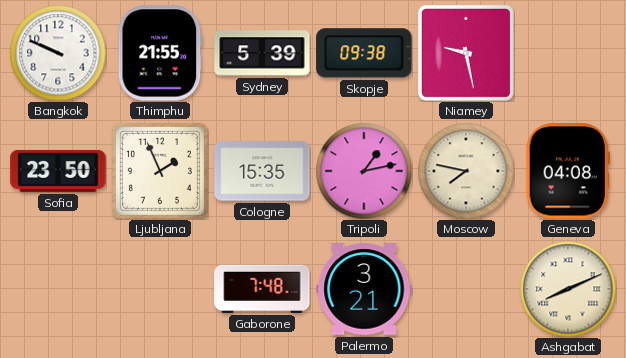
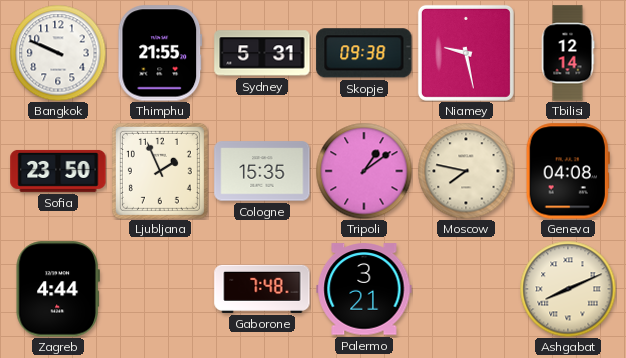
Sydney: 5:39 -> 5:31 (262, 53)
Tbilisi: none -> 12:14 (568, 53)
Tripoli: 1:13 -> 1:09 (364, 171)
Zagreb: none -> 4:44 (58, 289)
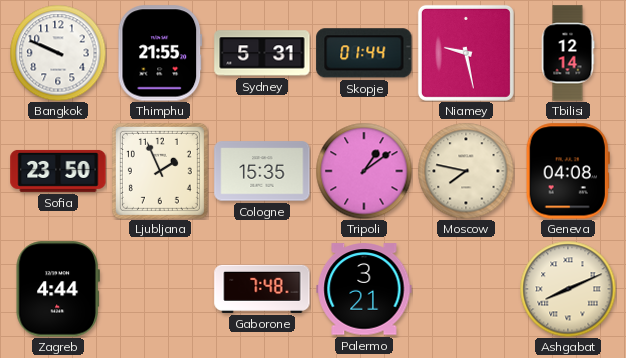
Skopje: 09:38 -> 01:44 (364, 53)
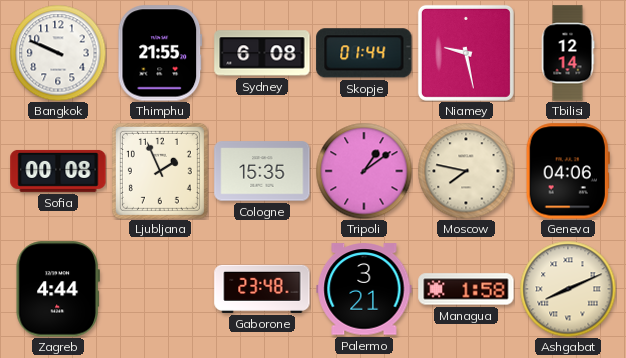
Sydney: 5:31 -> 6:08 (262, 53)
Sofia: 23:50 -> 00:08 (58, 171)
Geneva: 04:08 -> 04:06 (568, 171)
Gaborone: 7:48 -> 23:48 (262, 289)
Managua: none -> 1:58 (466, 289)
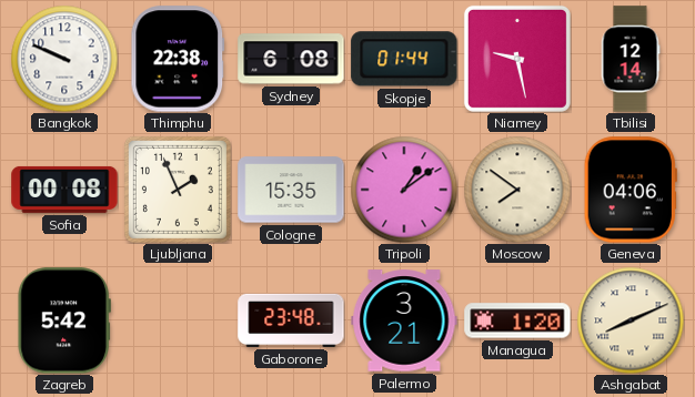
Thimphu: 21:55 -> 22:38 (178, 59)
Moscow: 7:47 -> 7:51 (517, 190)
Zagreb: 4:44 -> 5:42 (64, 320)
Managua: 1:58 -> 1:20 (517, 320)
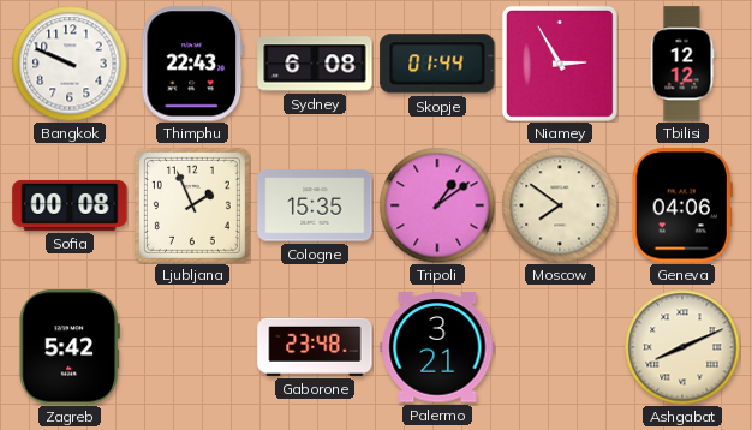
Thimphu: 22:38 -> 22:43 (192, 64)
Niamey: 9:28 -> 2:55 (560, 64)
Tbilisi: 12:14 -> 12:12 (682, 64)
Managua: 1:20 -> none (517, 320)
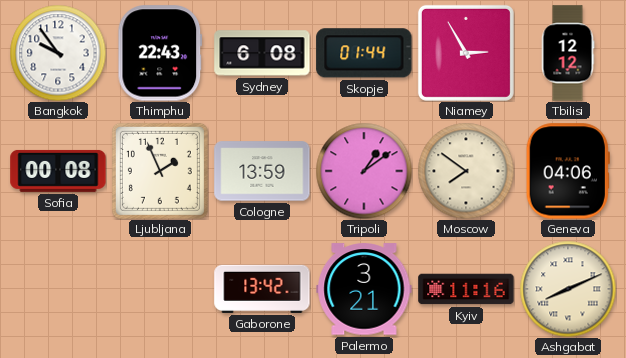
Bangkok: 9:49 -> 9:54 (58, 53)
Cologne: 15:35 -> 13:59 (262, 171)
Zagreb: 5:42 -> none (70, 347)
Gaborone: 23:48 -> 13:42 (262, 289)
Kyiv: none -> 11:16 (466, 289)
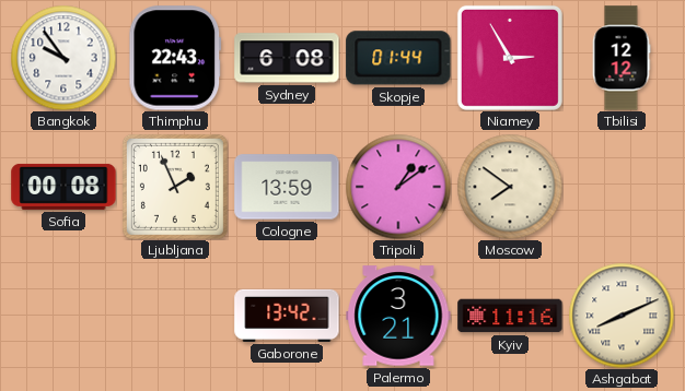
Geneva: 04:06 -> none (568, 171)
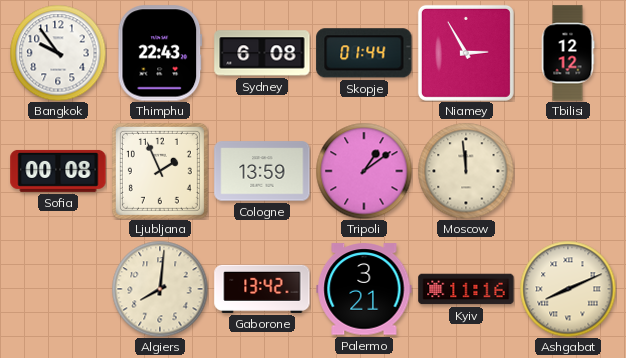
Moscow: 7:51 -> 11:59 (466, 171)
Algiers: none -> 8:01 (160, 289)
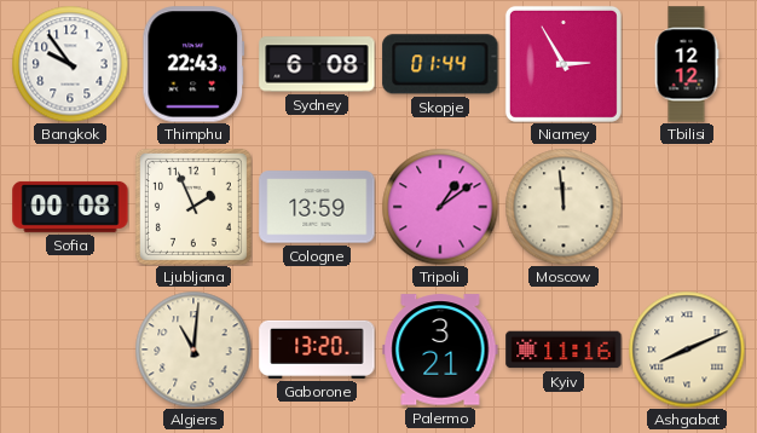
Algiers: 8:01 -> 11:01 (193, 350)
Gaborone: 13:42 -> 13:20 (317, 350)
